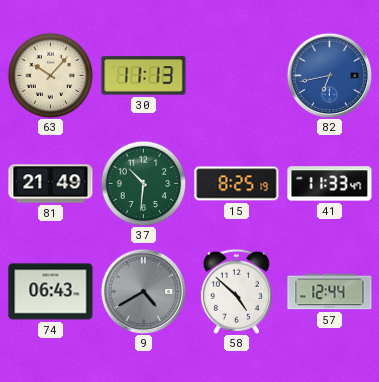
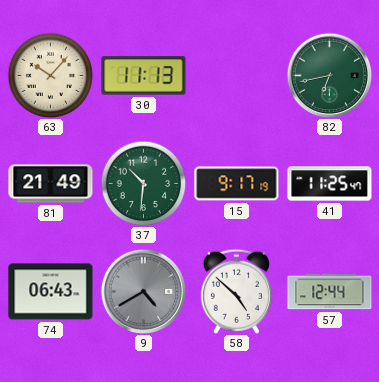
82 dial: blue -> green (329, 75)
15: 8:25 -> 9:17 (237, 184)
41: 11:33 -> 11:25 (330, 184)
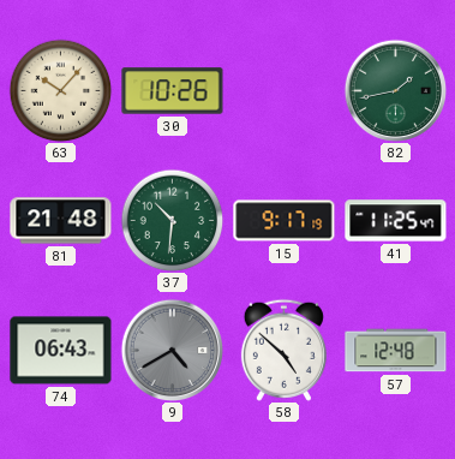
30: 11:13 -> 10:26 (173, 91)
82: 6:43 -> 1:43 (395, 90)
81: 21:49 -> 21:48 (61, 221)
57: 12:44 -> 12:48 (396, 351)
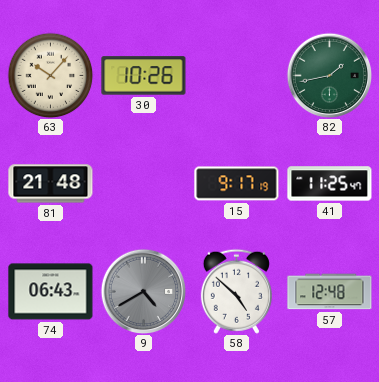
37: 10:31 -> none (172, 220)
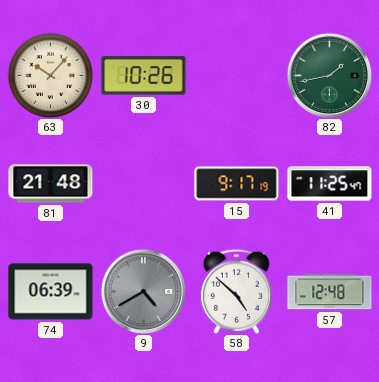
74: 06:43 -> 06:39 (51, 292)
